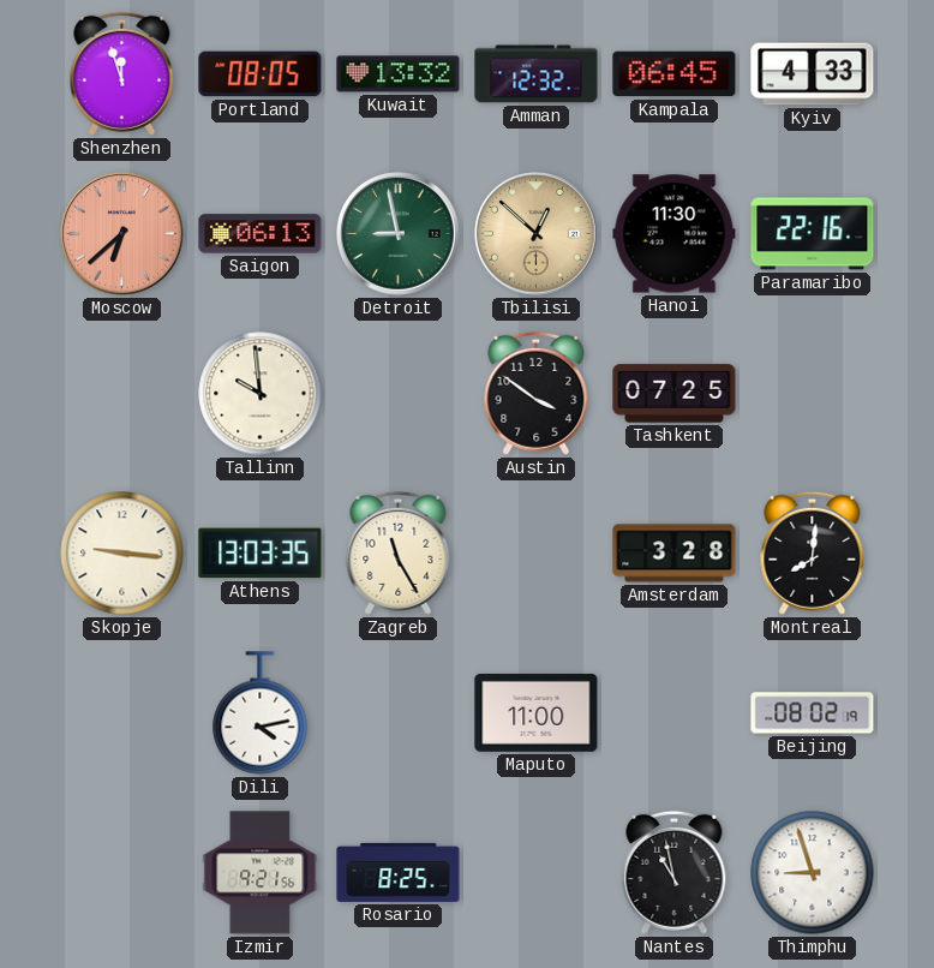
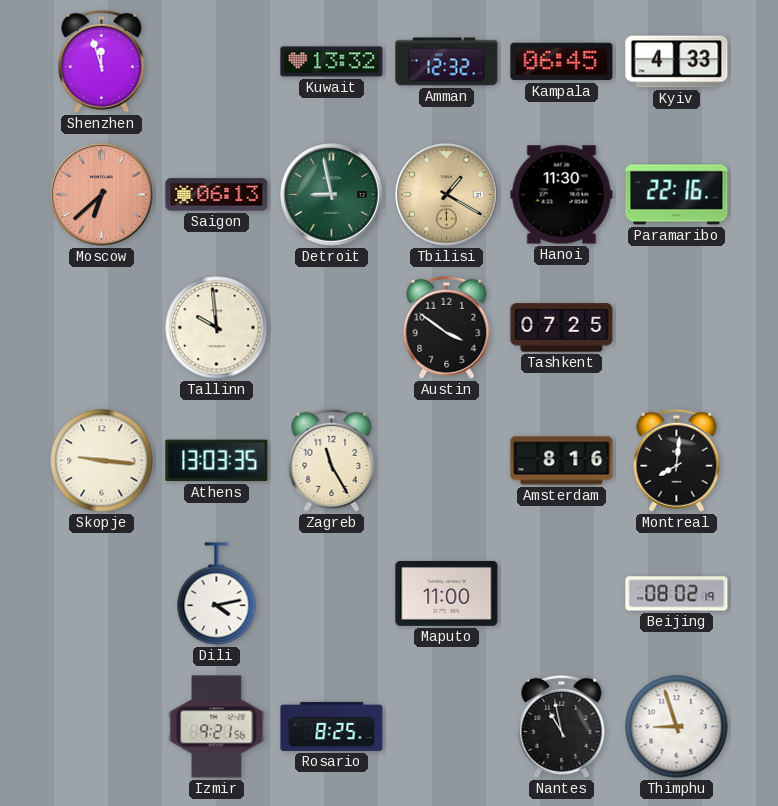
Portland: 08:05 -> none (261, 74)
Tbilisi: 12:52 -> 1:20 (447, 195)
Amsterdam: 3:28 -> 8:16 (562, 461)
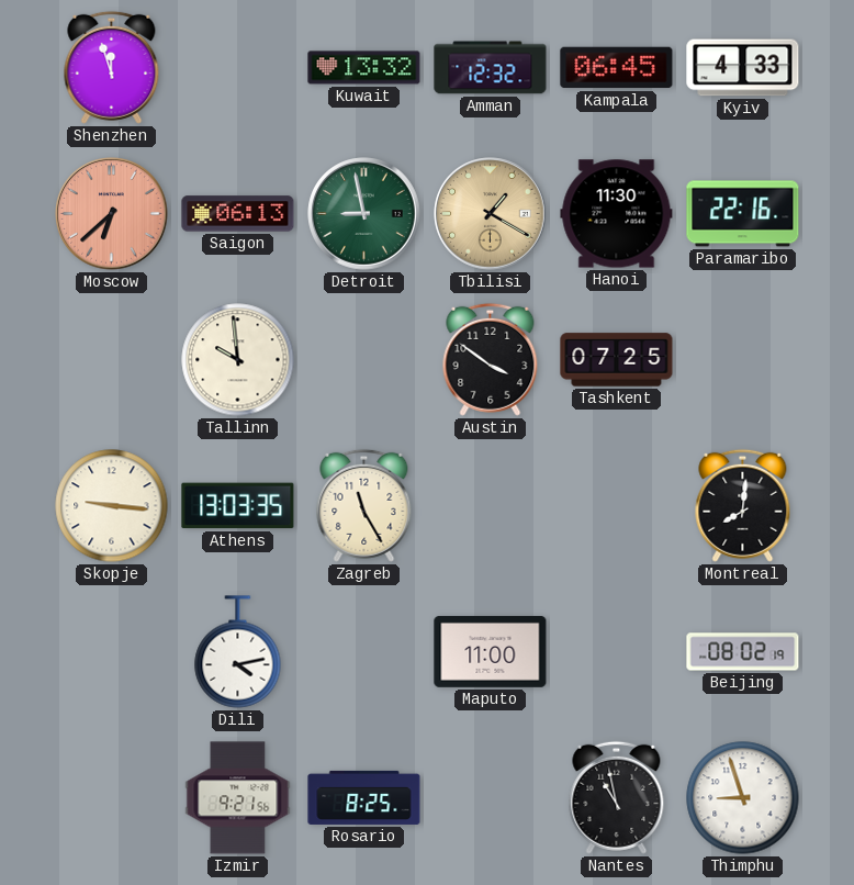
Amsterdam: 8:16 -> none (562, 461)
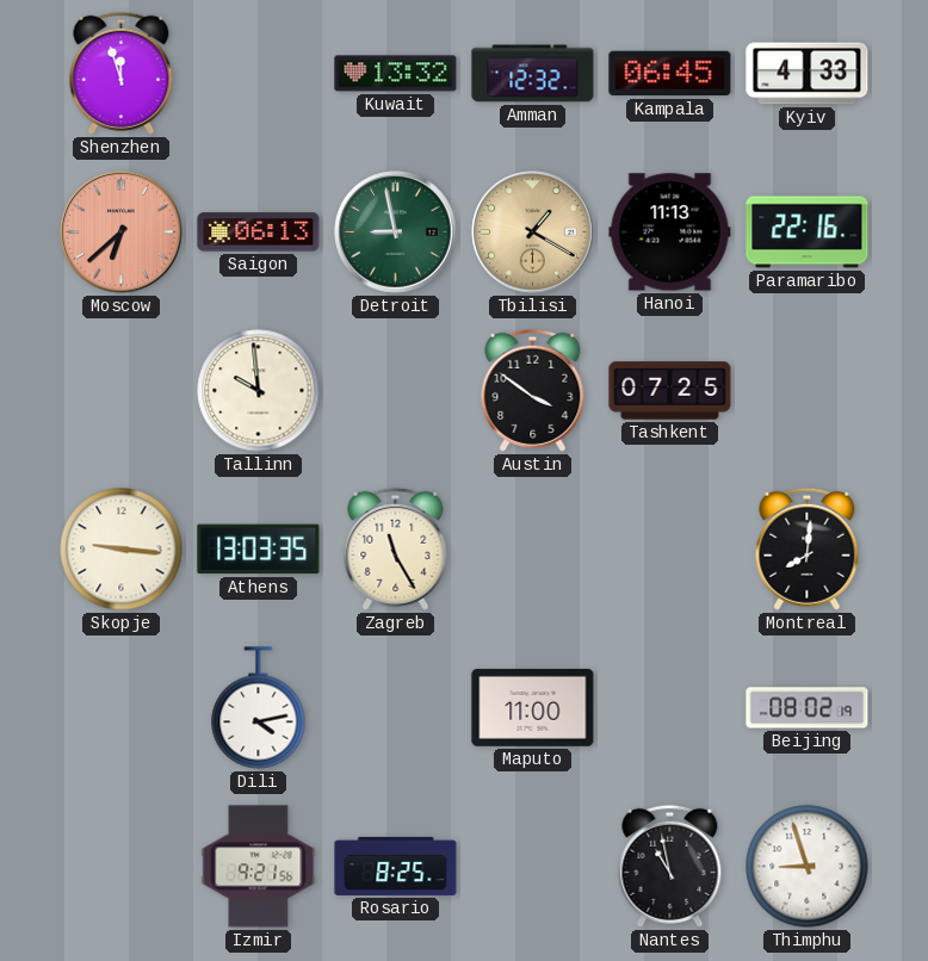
Hanoi: 11:30 -> 11:13 (670, 232)
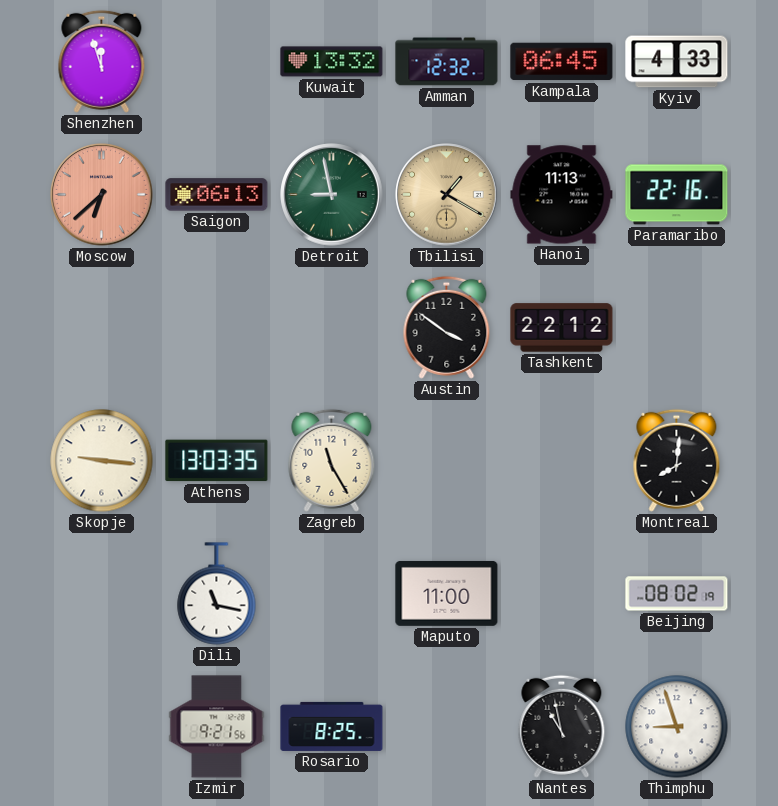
Tallinn: 9:59 -> none (259, 391)
Tashkent: 07:25 -> 22:12 (562, 328)
Dili: 4:13 -> 11:17 (217, 594)
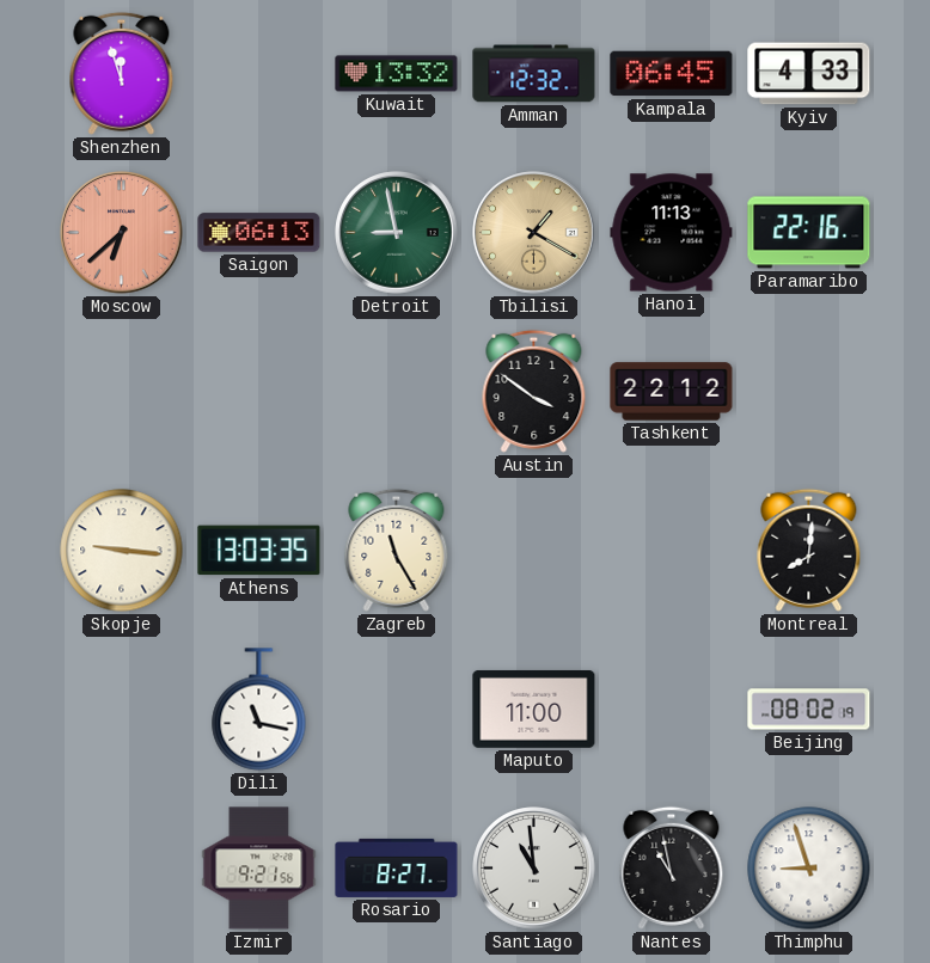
Rosario: 8:25 -> 8:27 (397, 867)
Santiago: none -> 10:59 (534, 869)
